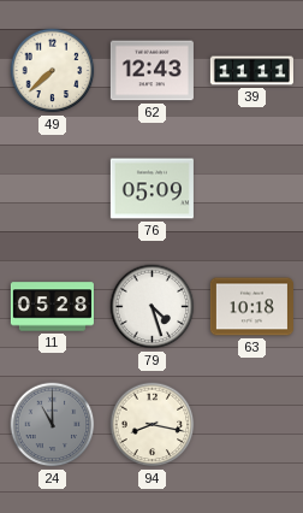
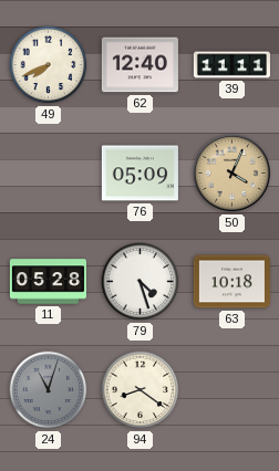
49: 7:38 -> 7:41 (49, 65)
62: 12:43 -> 12:40 (139, 65)
50: none -> 4:04 (231, 172)
24: 11:00 -> 11:03 (49, 390)
94: 8:17 -> 8:21 (141, 390)
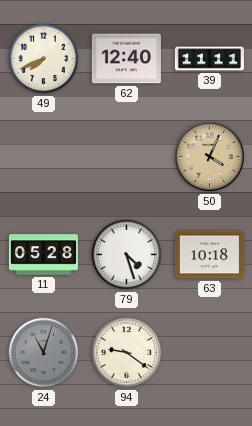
76: 05:09 -> none (139, 174)
94: 8:21 -> 9:21 (127, 353)
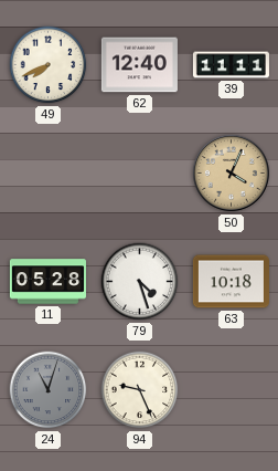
94: 9:21 -> 9:26 (140, 390)
